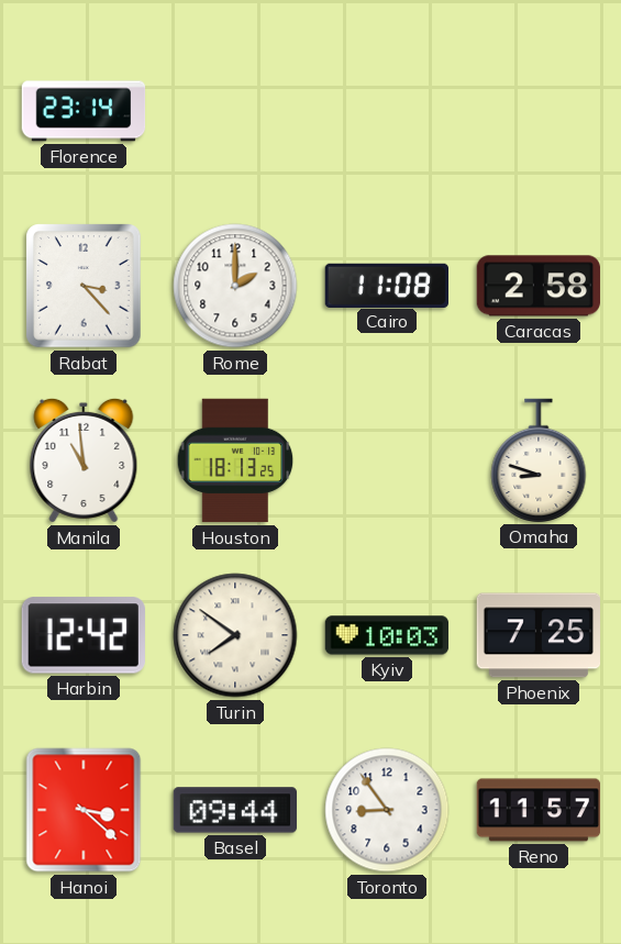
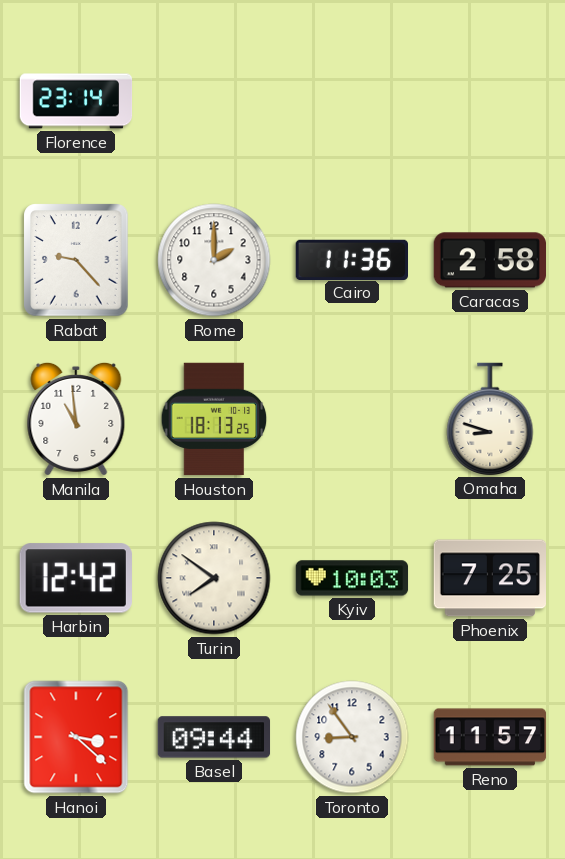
Rabat: 3:23 -> 9:23 (76, 260)
Cairo: 11:08 -> 11:36 (352, 259)
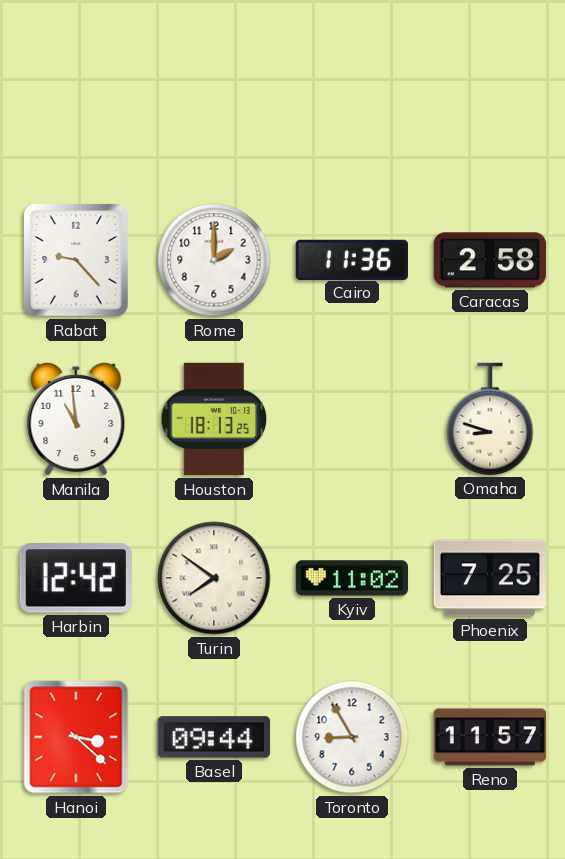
Florence: 23:14 -> none (76, 101)
Kyiv: 10:03 -> 11:02 (352, 578)
Toronto: 8:54 -> 8:55 (352, 737)
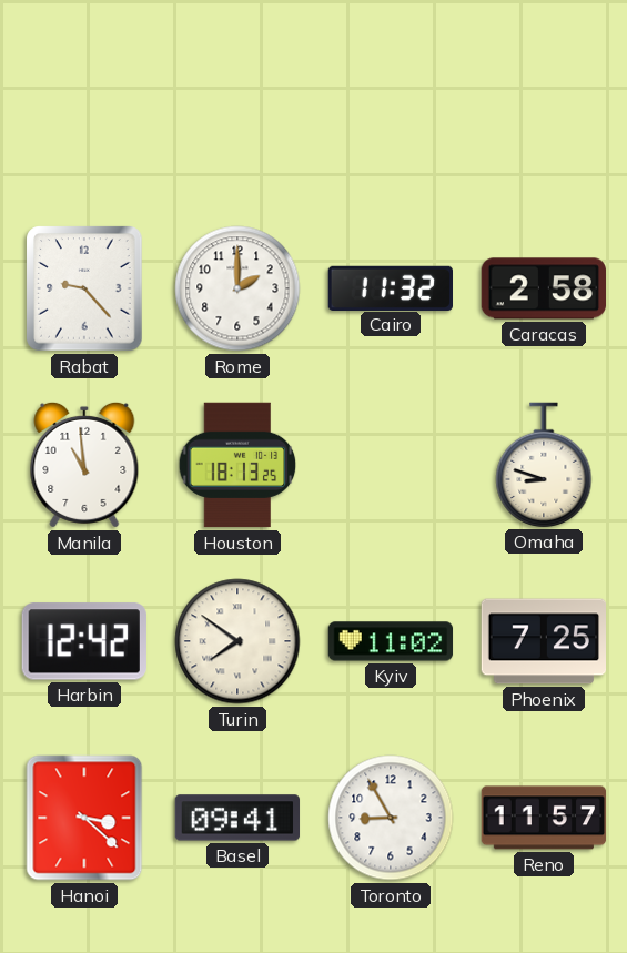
Cairo: 11:36 -> 11:32 (391, 287)
Basel: 09:44 -> 09:41 (237, 818)
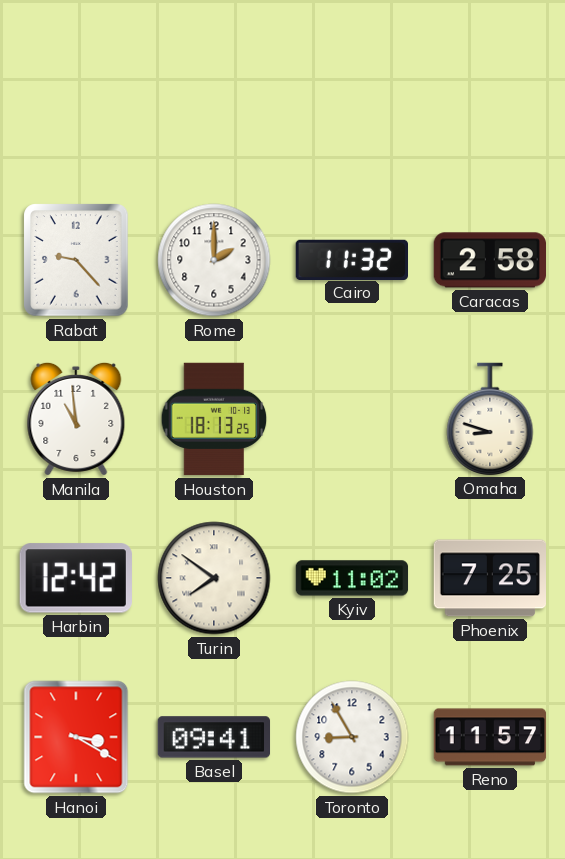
Hanoi: 3:22 -> 3:20 (76, 737)
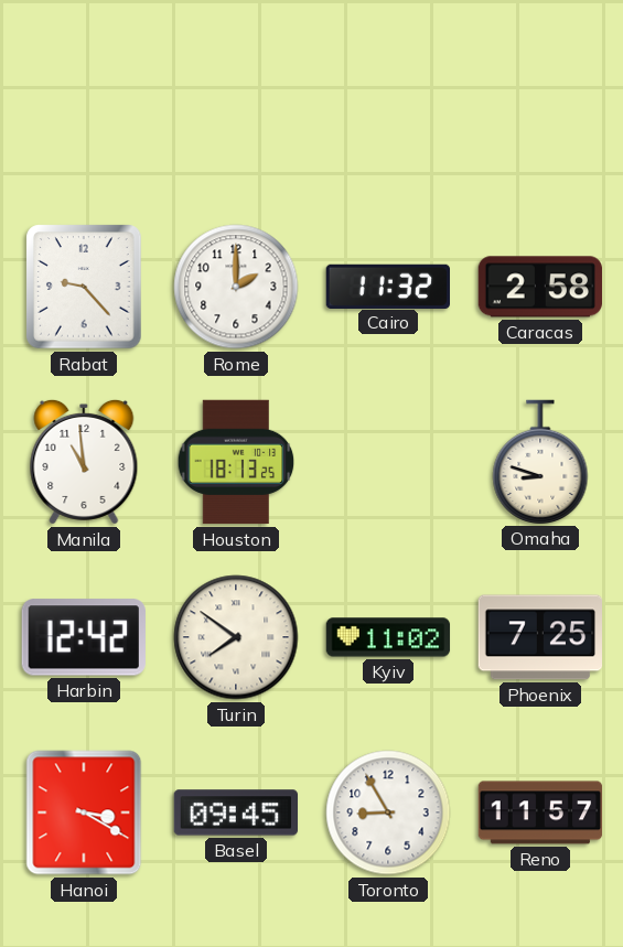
Basel: 09:41 -> 09:45 (236, 813)
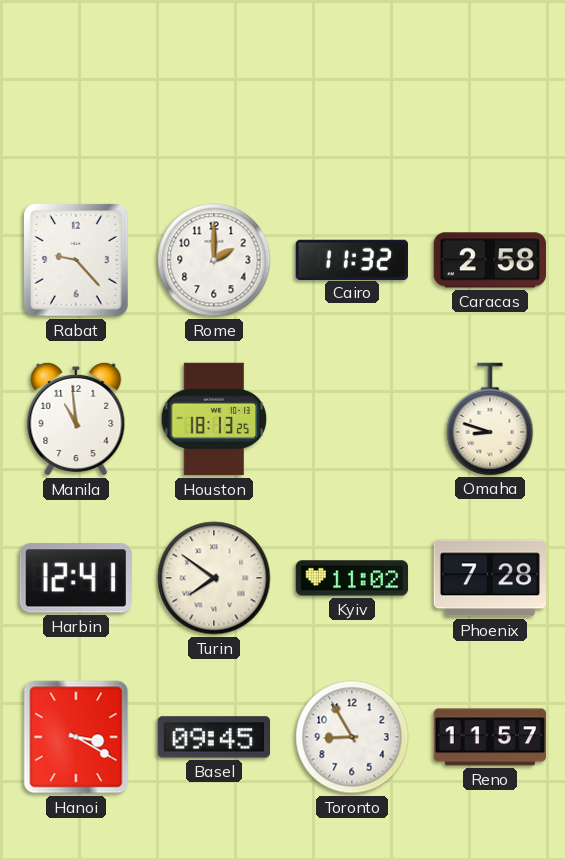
Harbin: 12:42 -> 12:41 (76, 578)
Phoenix: 7:25 -> 7:28 (490, 578)
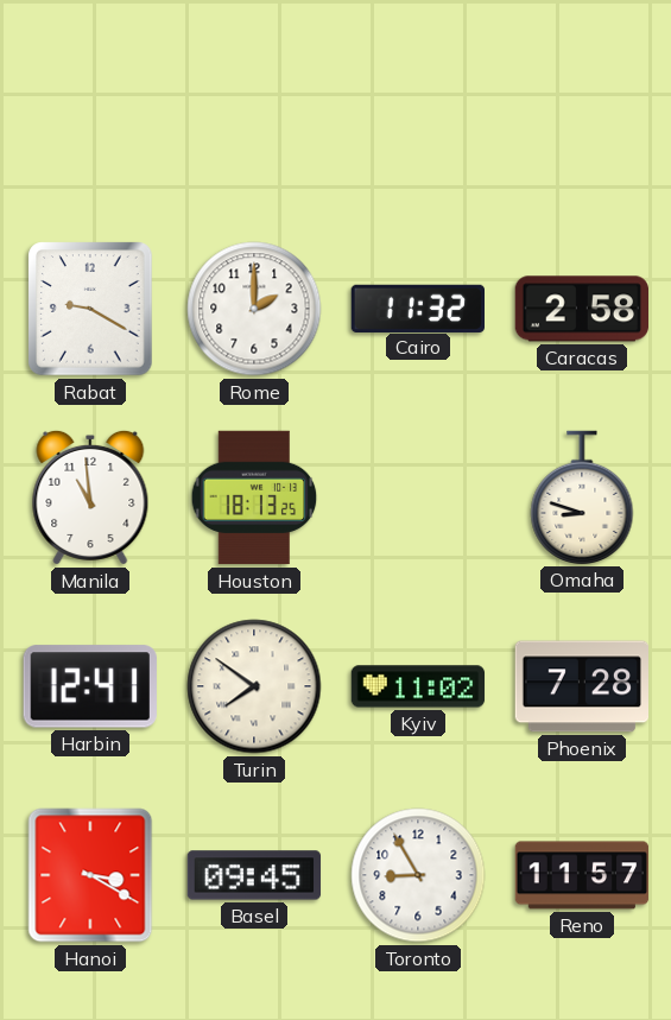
Rabat: 9:23 -> 9:20 (90, 309)
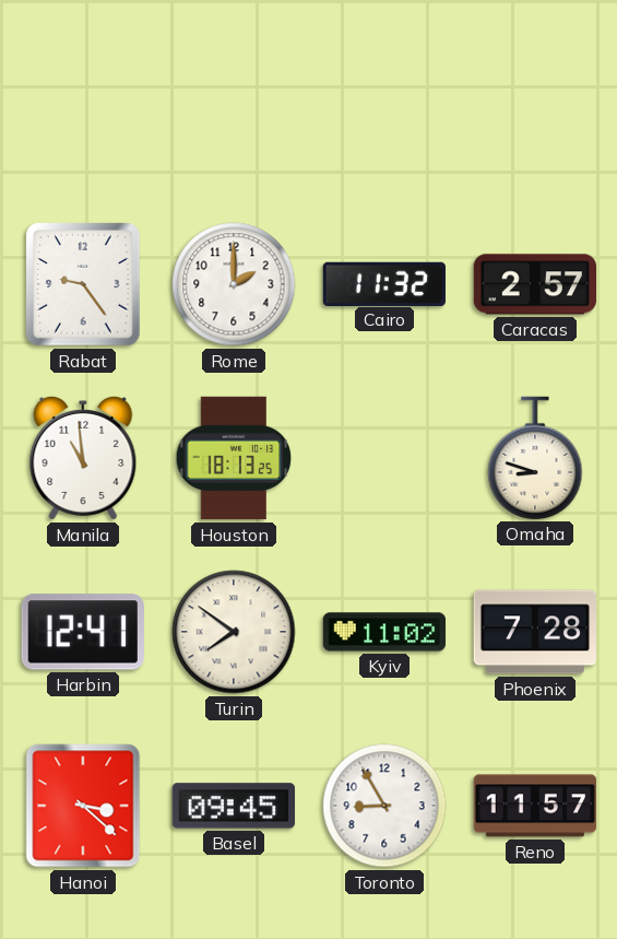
Rabat: 9:20 -> 9:24 (83, 284)
Caracas: 2:58 -> 2:57 (534, 284)
Hanoi: 3:20 -> 3:22 (83, 806)
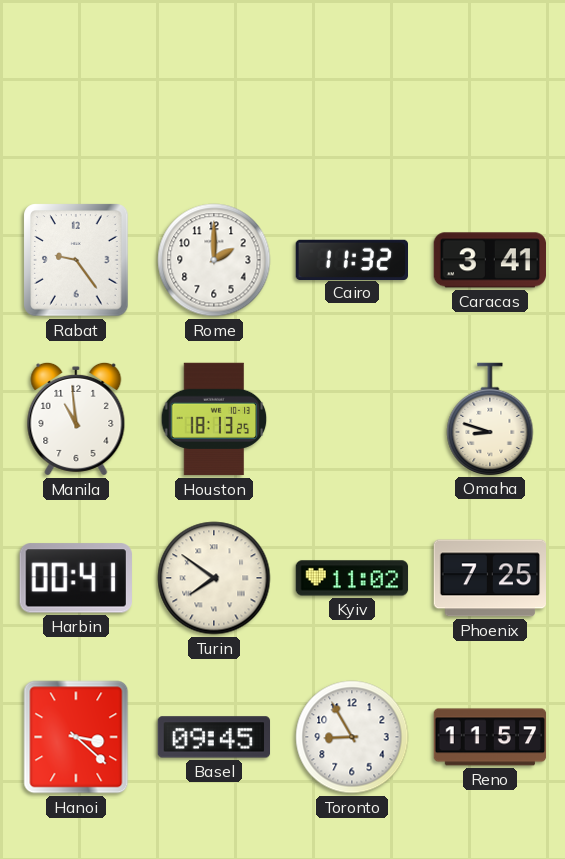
Caracas: 2:57 -> 3:41 (489, 260)
Harbin: 12:41 -> 00:41 (76, 578)
Phoenix: 7:28 -> 7:25 (490, 578)
